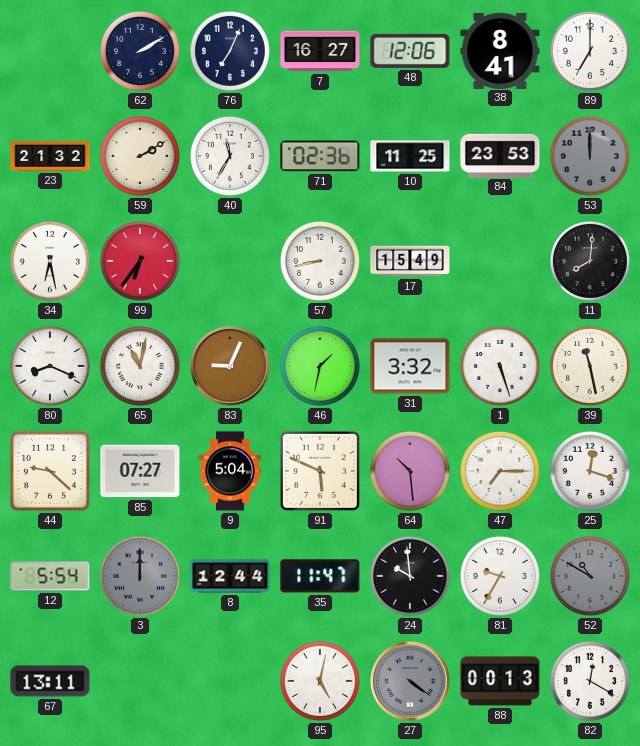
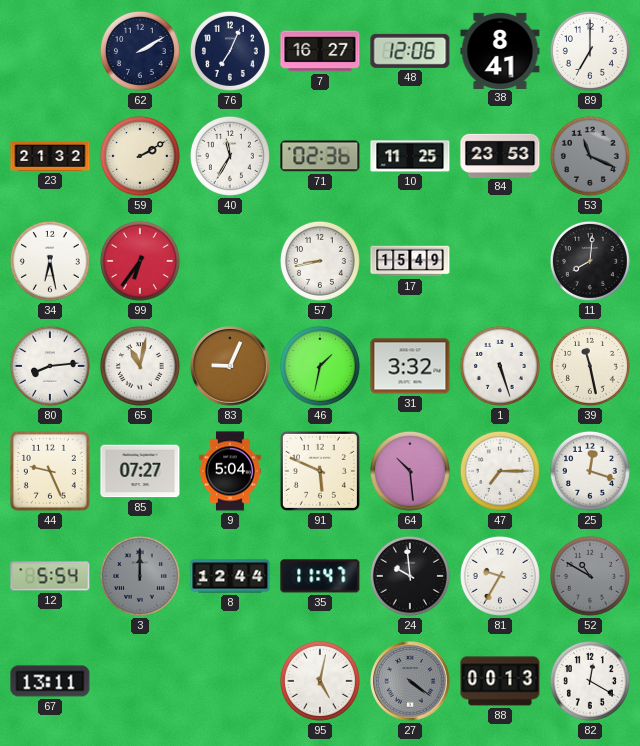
53: 12:00 -> 11:19 (590, 156)
80: 8:19 -> 8:14 (50, 366)
44: 9:22 -> 9:26 (50, 471)
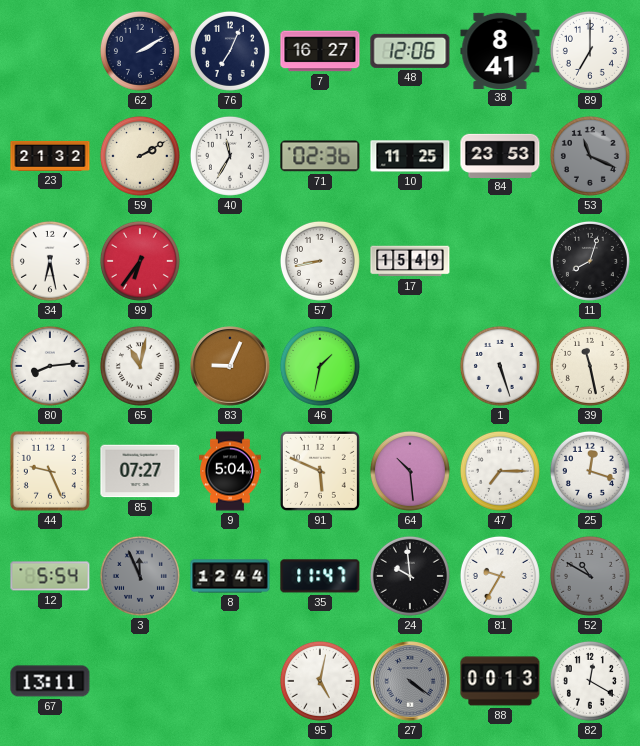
11: 8:01 -> 8:03 (590, 261)
31: 3:32 -> none (410, 366)
3: 12:00 -> 11:56 (140, 576)
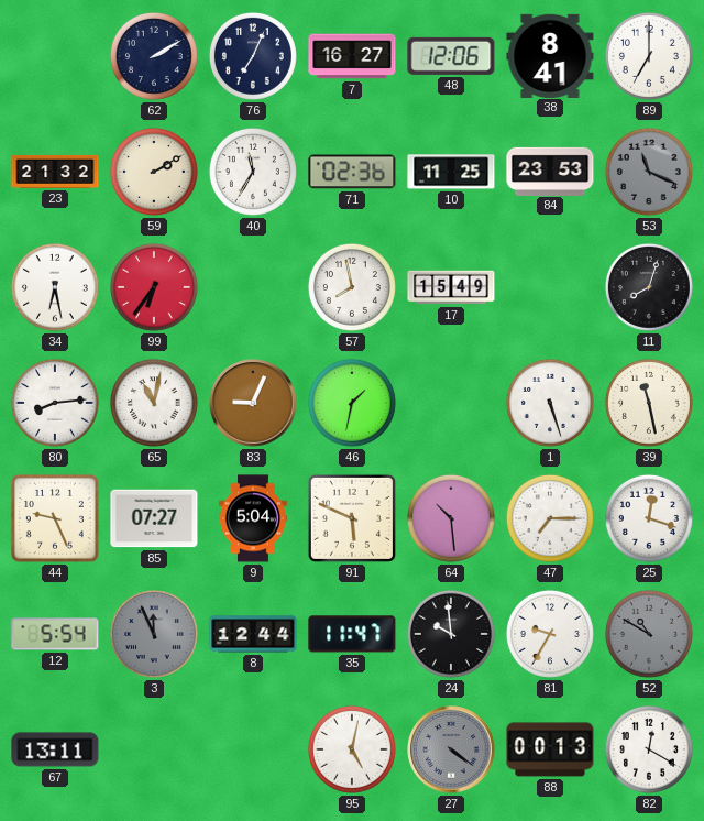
57: 8:43 -> 7:58 (352, 287)
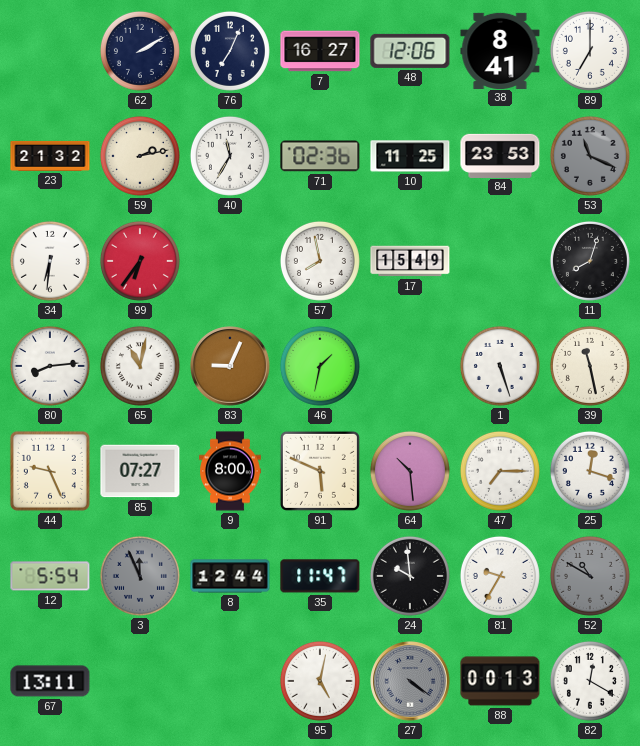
59: 2:10 -> 2:13 (140, 156)
34: 6:28 -> 6:31 (50, 261)
9: 5:04 -> 8:00 (230, 471)
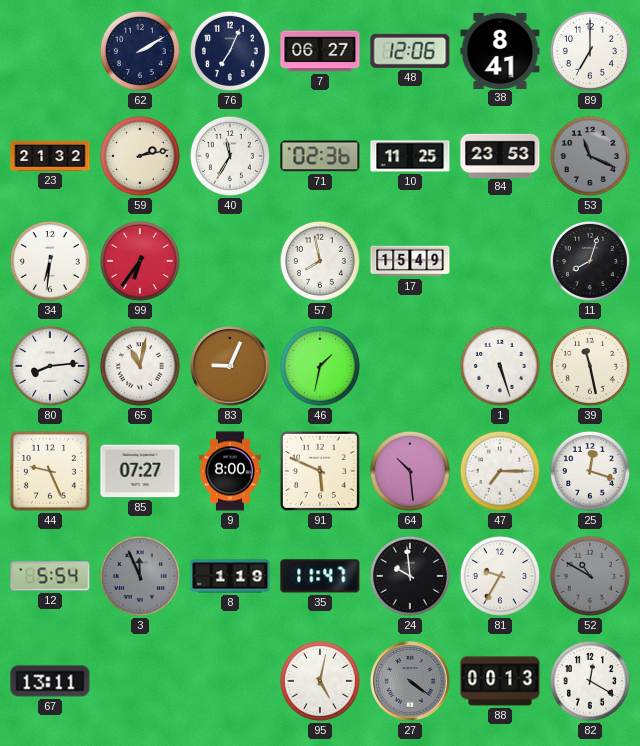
7: 16:27 -> 06:27 (320, 51)
8: 12:44 -> 1:19 (230, 576)
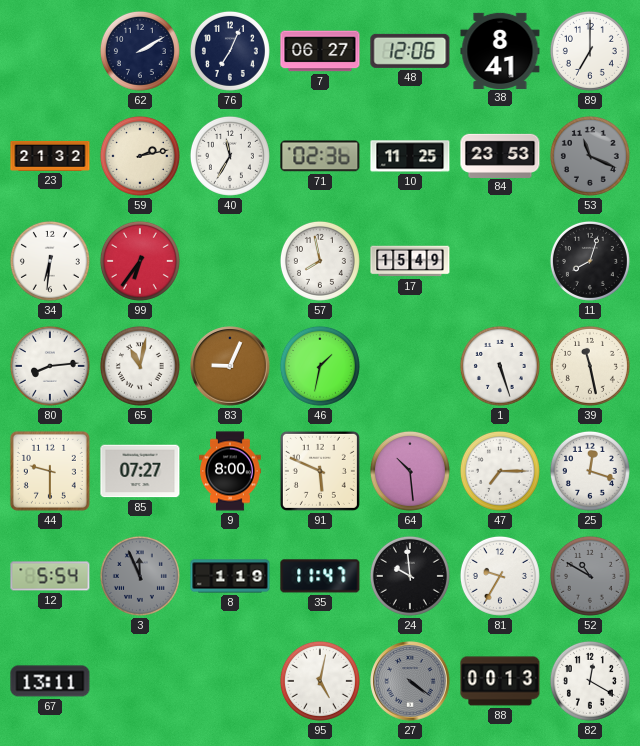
44: 9:26 -> 9:30 (50, 471)
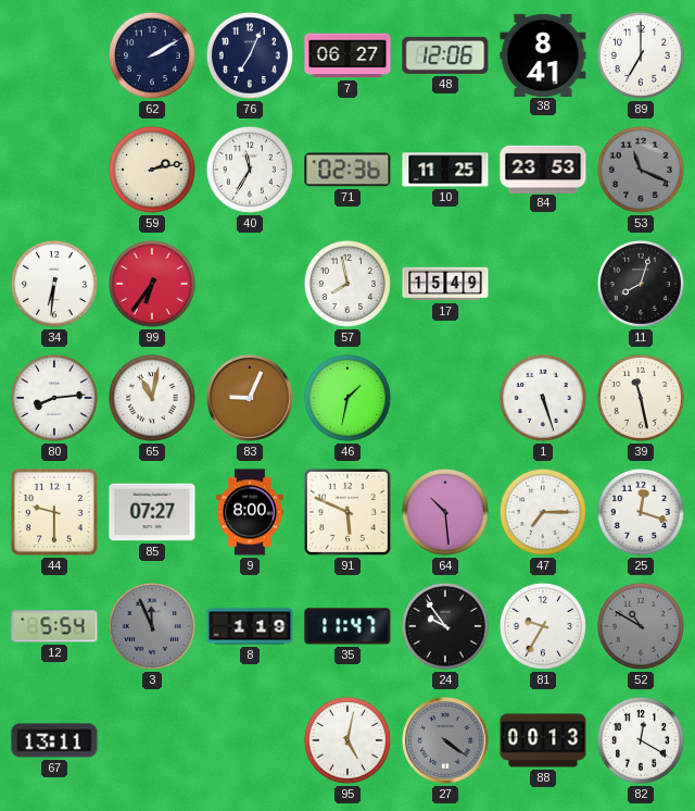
23: 21:32 -> none (50, 156)
24: 9:59 -> 9:54 (445, 626)
